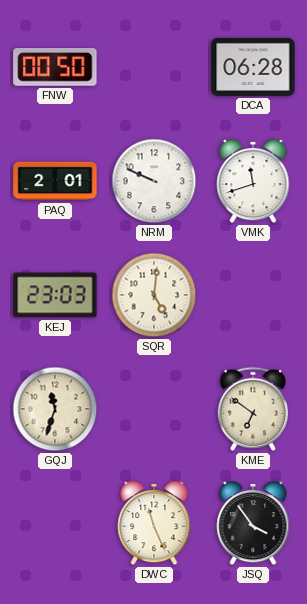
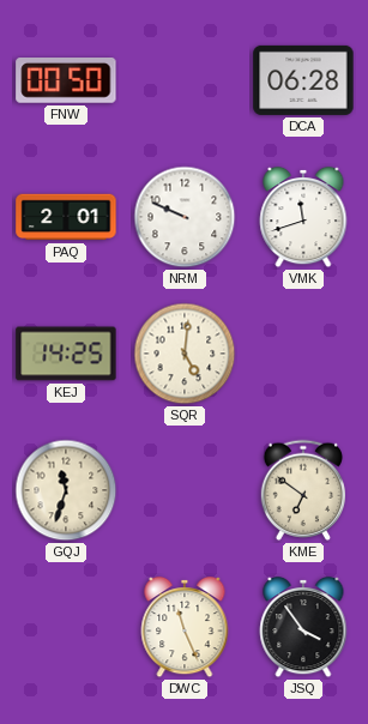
KEJ: 23:03 -> 14:25 (66, 354)
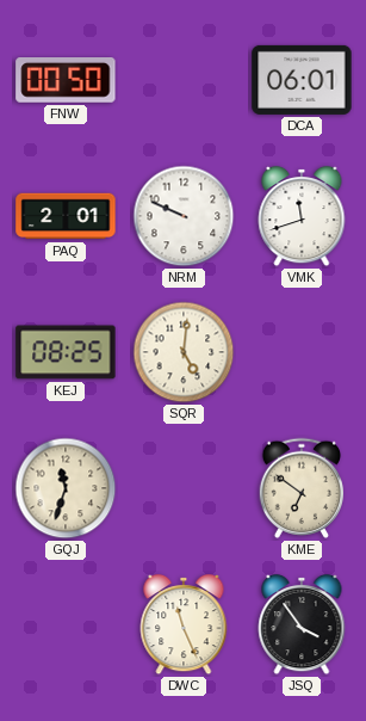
DCA: 06:28 -> 06:01 (302, 80)
KEJ: 14:25 -> 08:25 (66, 352)
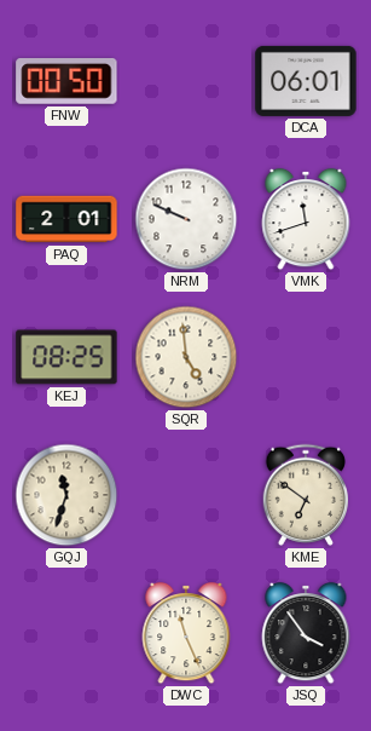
SQR: 5:01 -> 4:59 (186, 357)
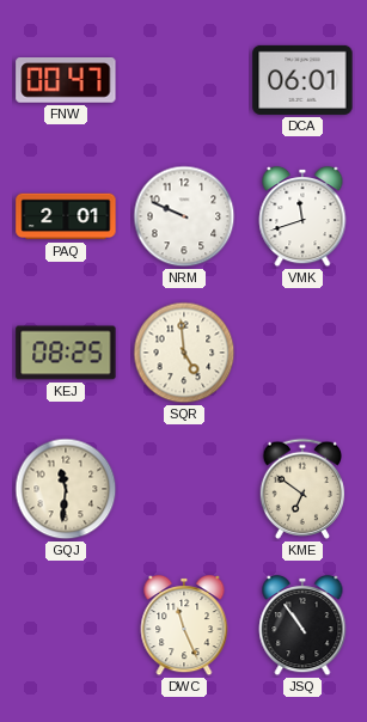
FNW: 00:50 -> 00:47 (66, 81)
GQJ: 11:33 -> 11:31 (66, 489)
JSQ: 3:54 -> 10:54 (302, 625)
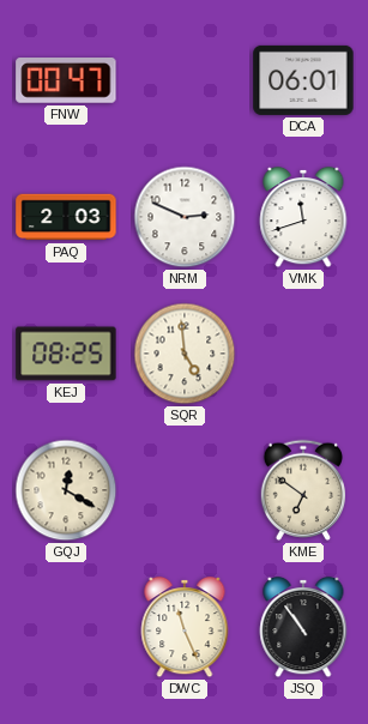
PAQ: 2:01 -> 2:03 (66, 217)
NRM: 9:49 -> 2:49 (185, 217)
GQJ: 11:31 -> 12:20 (66, 490)
